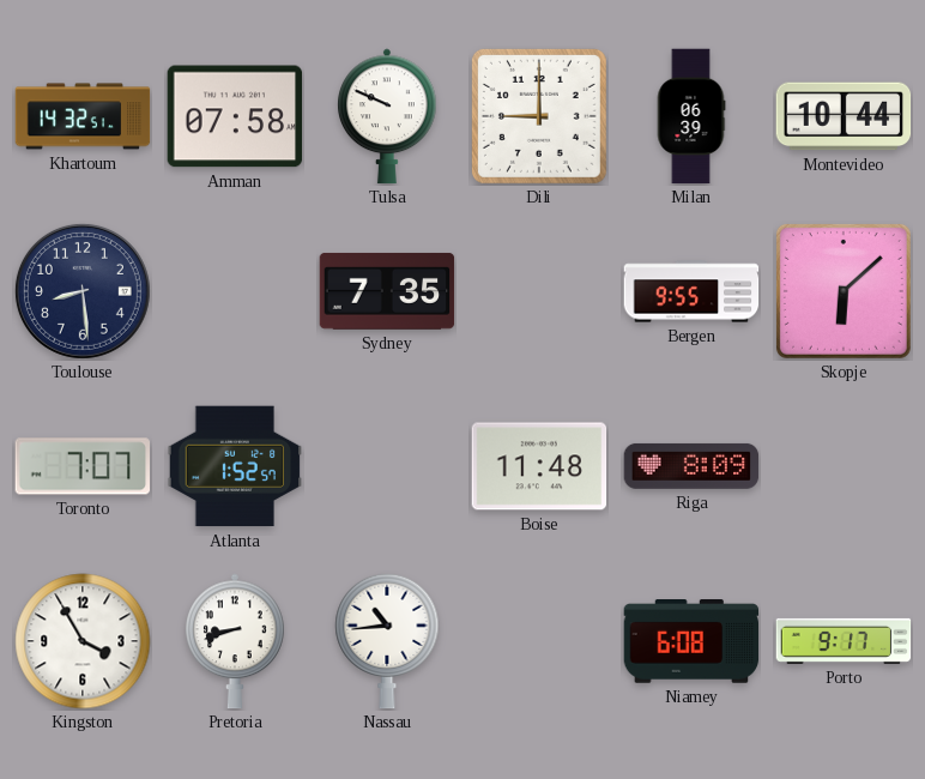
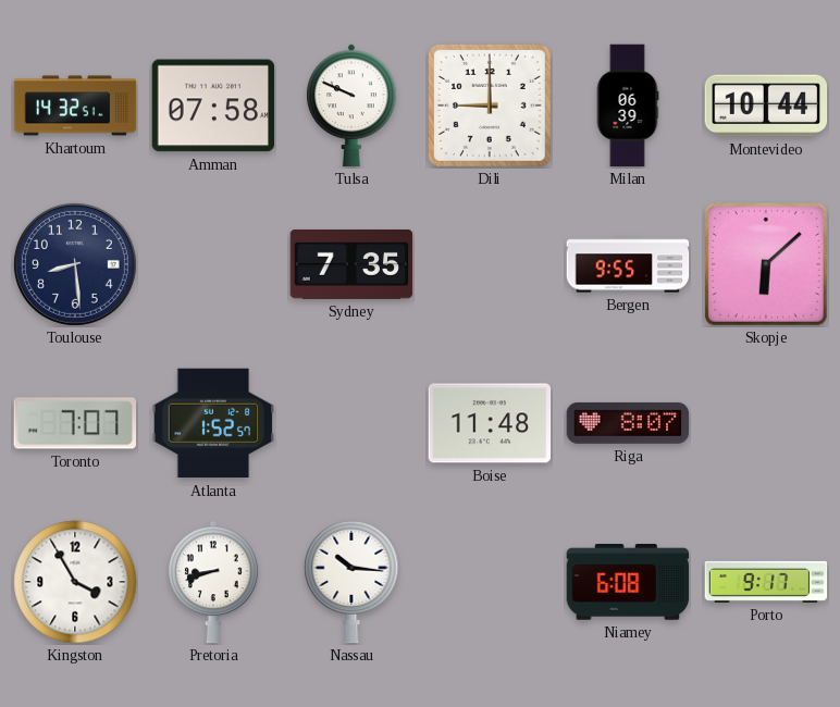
Riga: 8:09 -> 8:07 (628, 423)
Nassau: 10:44 -> 10:16 (351, 582)
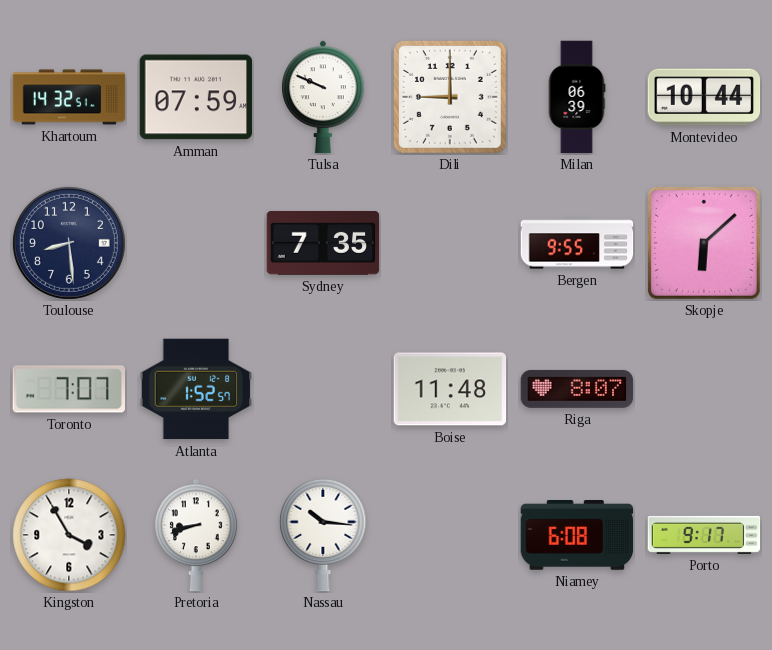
Amman: 07:58 -> 07:59 (196, 97)
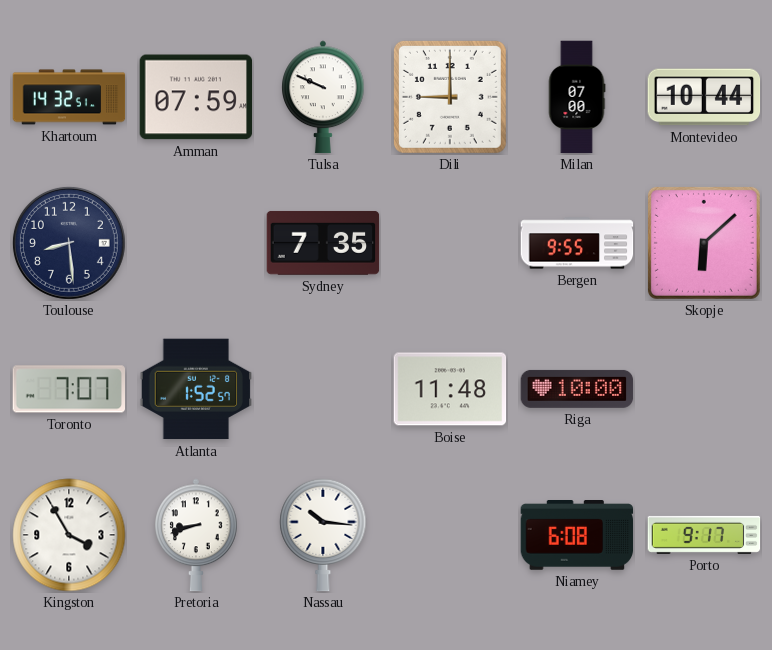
Milan: 06:39 -> 07:00 (577, 97)
Riga: 8:07 -> 10:00 (577, 389)
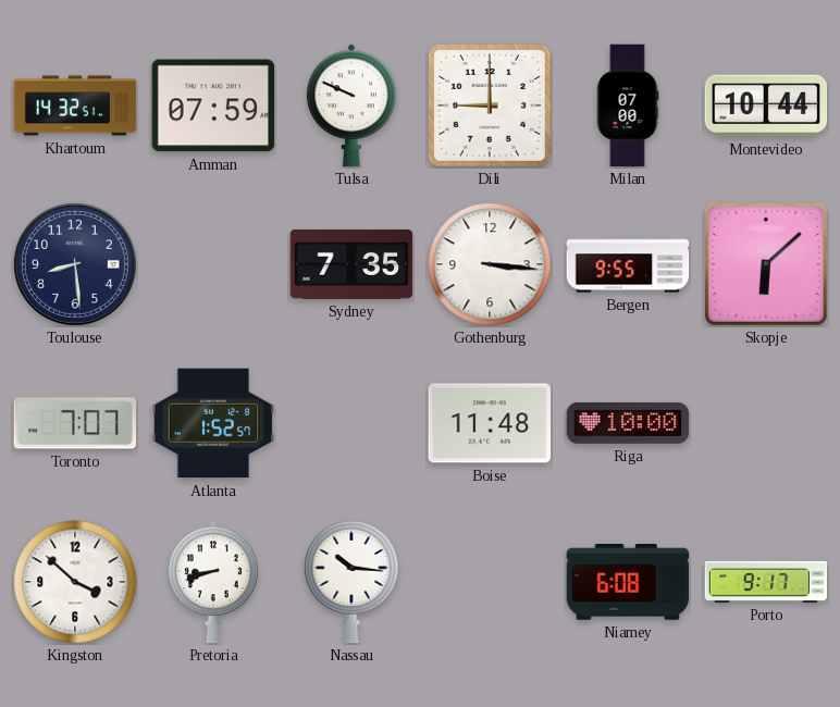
Gothenburg: none -> 3:16 (490, 264)
Kingston: 3:55 -> 3:52 (75, 582)
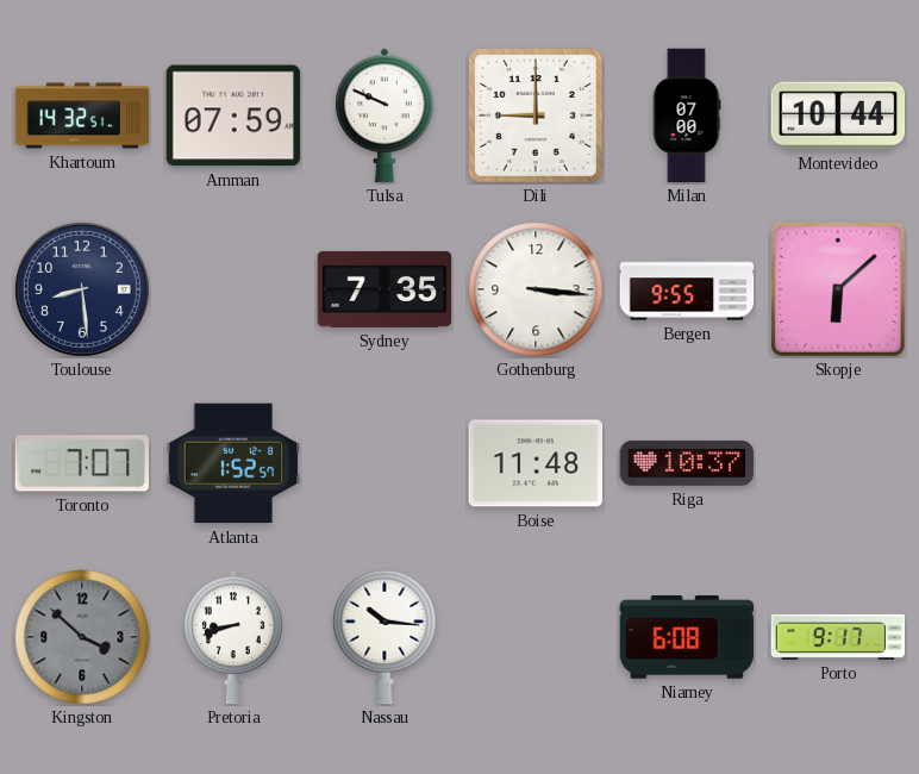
Riga: 10:00 -> 10:37 (687, 463)
Kingston dial: white -> grey (82, 637)
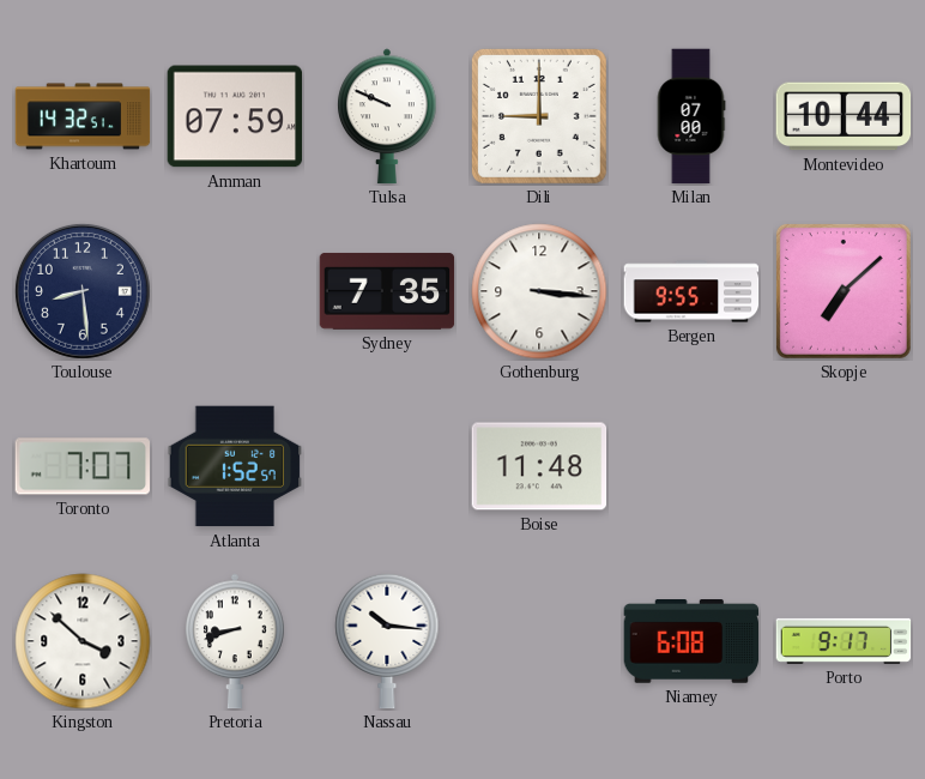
Skopje: 6:08 -> 7:08 (844, 291)
Riga: 10:37 -> none (687, 463)
Kingston dial: grey -> white (83, 641)
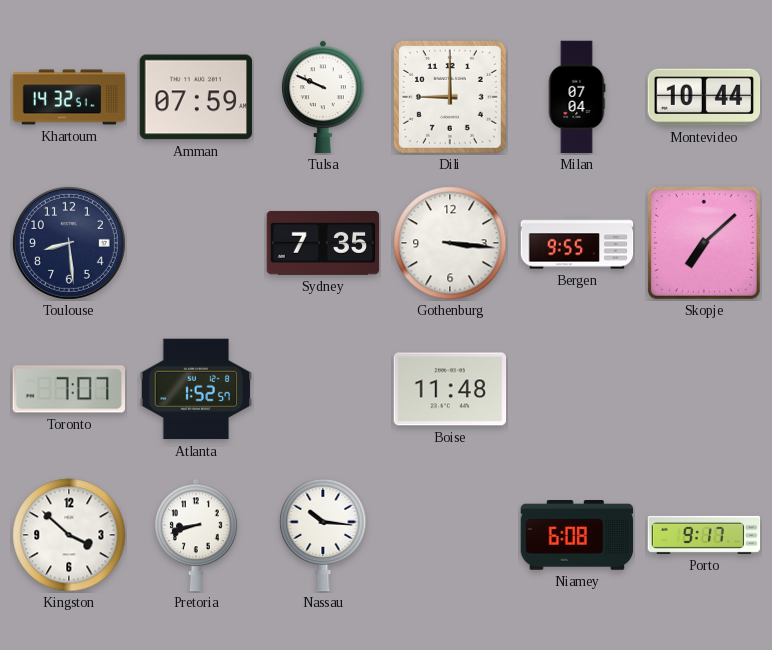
Milan: 07:00 -> 07:04 (577, 97)
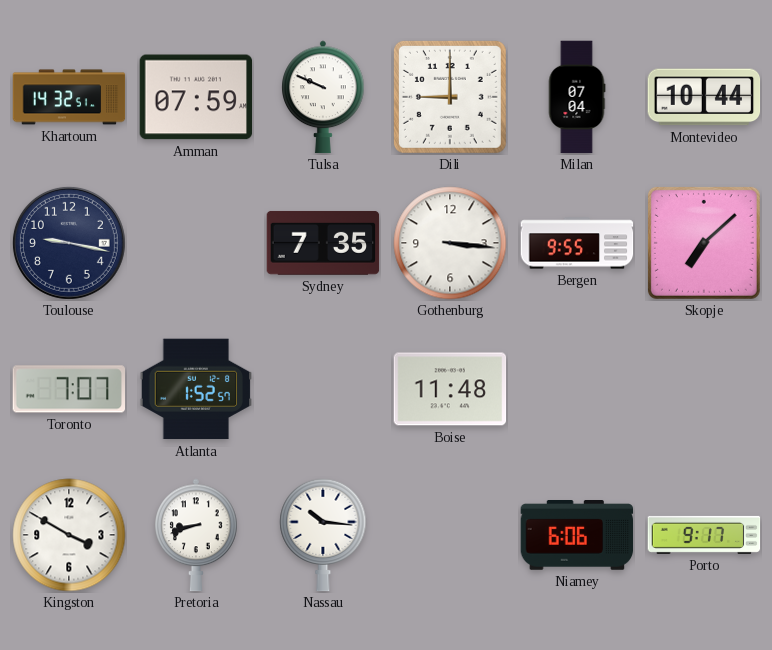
Toulouse: 8:29 -> 9:17 (69, 243)
Kingston: 3:52 -> 3:50 (69, 535)
Niamey: 6:08 -> 6:06 (577, 536)
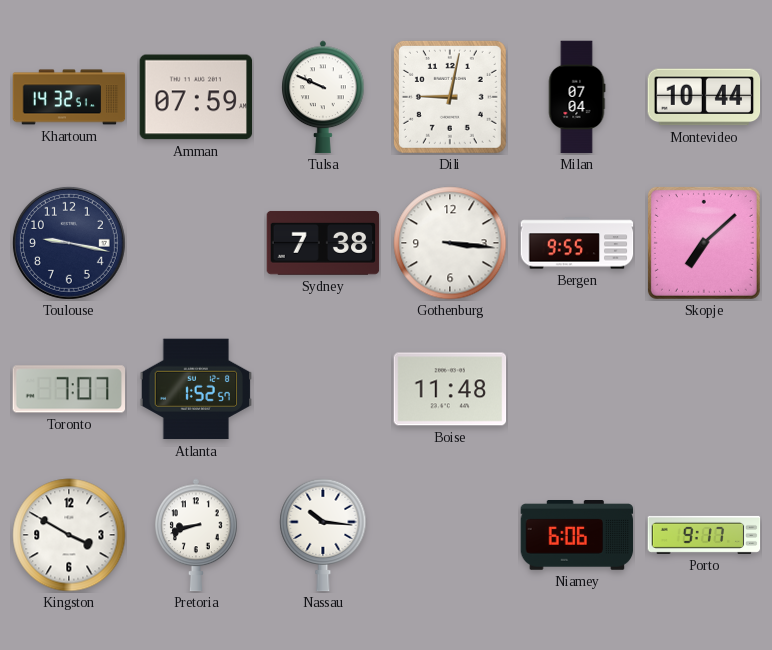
Dili: 9:00 -> 9:02 (450, 97)
Sydney: 7:35 -> 7:38 (323, 243)
